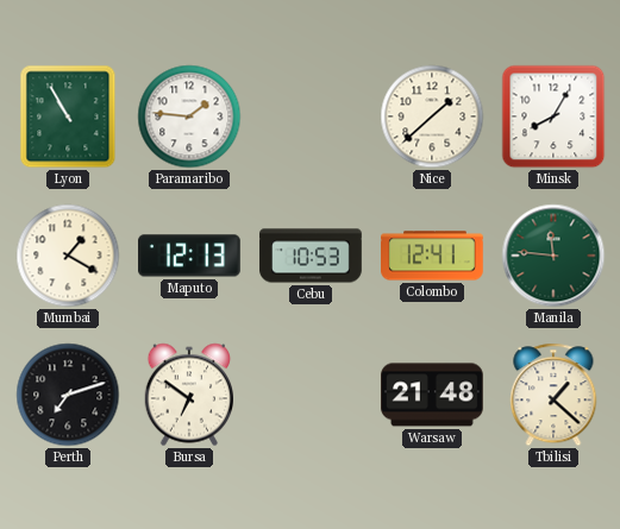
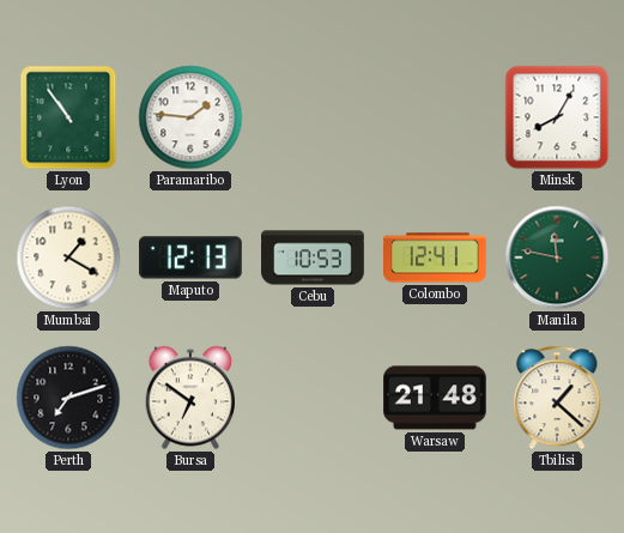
Lyon: 10:55 -> 10:54 (68, 117)
Nice: 1:38 -> none (432, 116)
Manila: 11:46 -> 11:47 (557, 258)
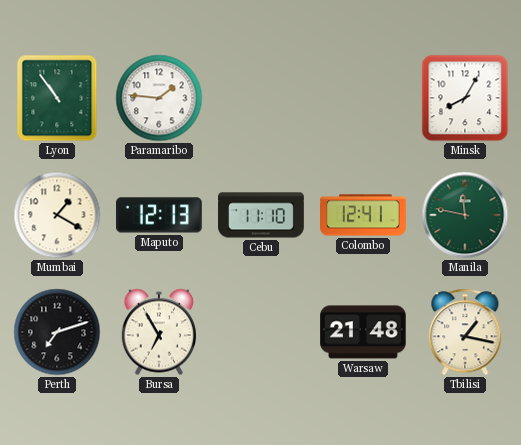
Cebu: 10:53 -> 11:10 (261, 215)
Bursa: 6:51 -> 6:55 (158, 332)
Tbilisi: 1:22 -> 1:17 (465, 332)
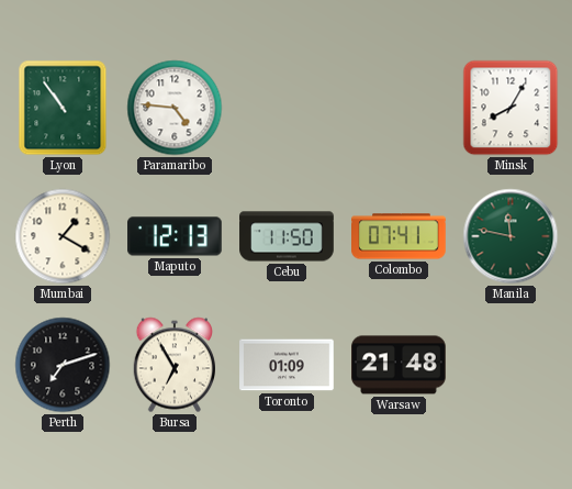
Paramaribo: 1:46 -> 4:46 (175, 108)
Cebu: 11:10 -> 11:50 (287, 236)
Colombo: 12:41 -> 07:41 (400, 236)
Toronto: none -> 01:09 (287, 365)
Tbilisi: 1:17 -> none (465, 332)
